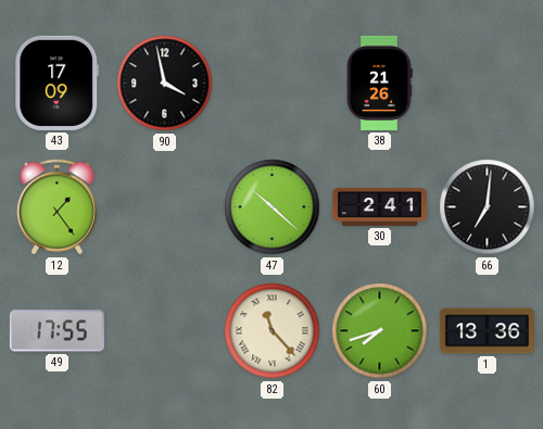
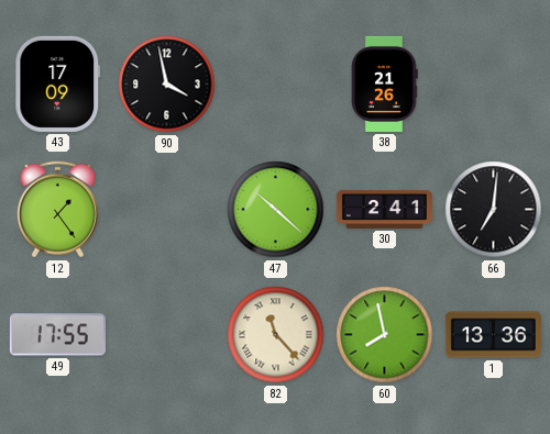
60: 7:42 -> 7:58 (385, 335)
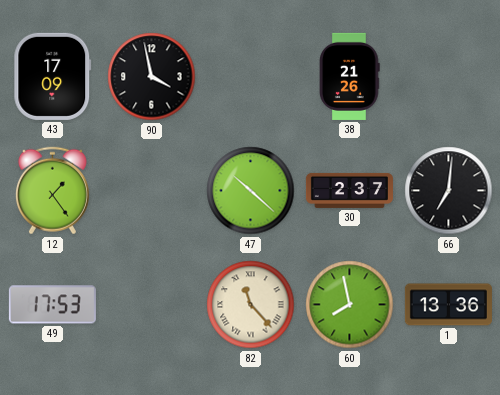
30: 2:41 -> 2:37 (349, 190)
49: 17:55 -> 17:53 (52, 305)
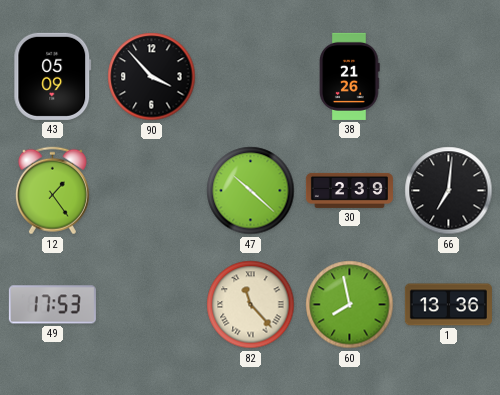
43: 17:09 -> 05:09 (53, 76)
90: 3:58 -> 3:53 (152, 77)
30: 2:37 -> 2:39 (349, 190)
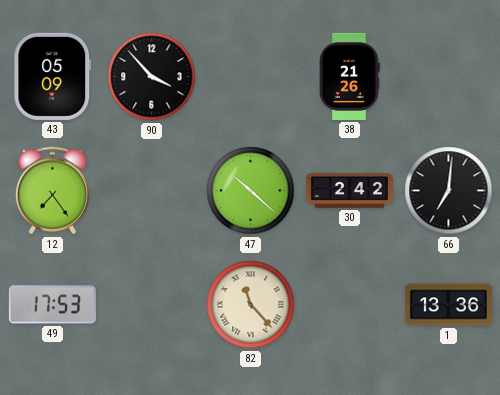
12: 1:24 -> 7:24 (52, 191)
30: 2:39 -> 2:42 (349, 190)
60: 7:58 -> none (350, 305)
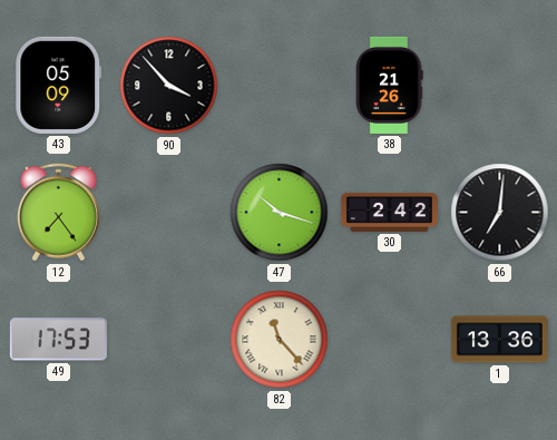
47: 10:22 -> 10:18 (280, 213)
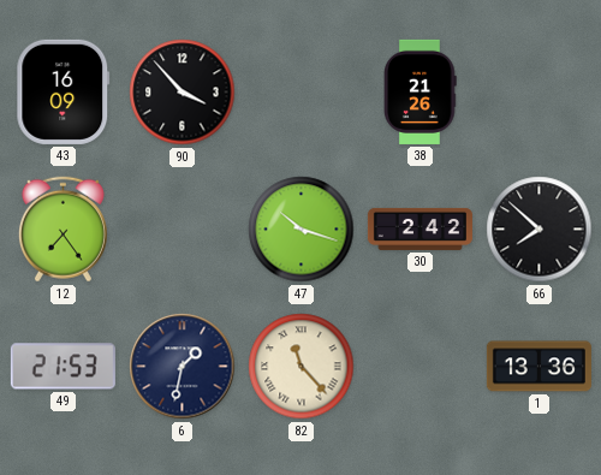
43: 05:09 -> 16:09 (64, 91)
66: 7:01 -> 7:52 (540, 230)
49: 17:53 -> 21:53 (63, 367)
6: none -> 1:32 (183, 367)
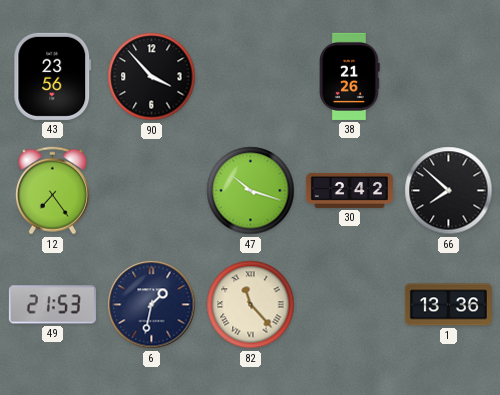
43: 16:09 -> 23:56 (53, 76)
